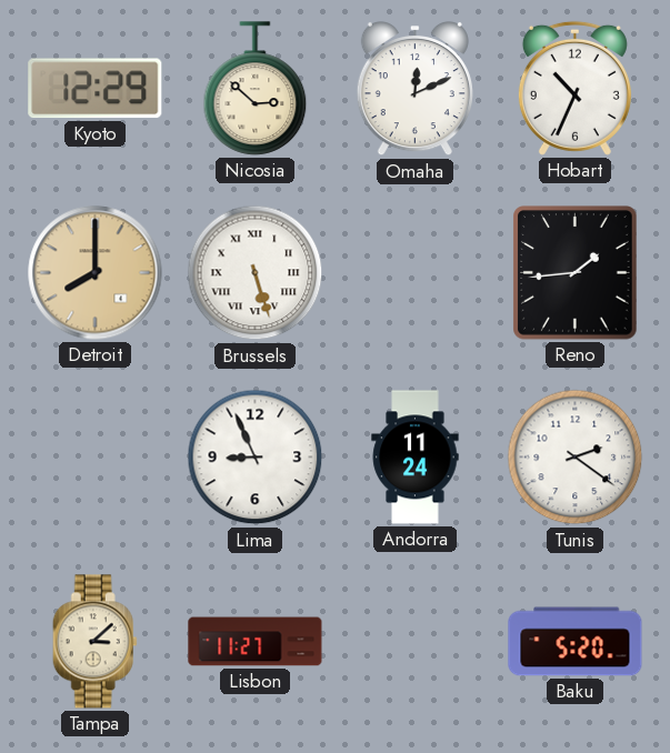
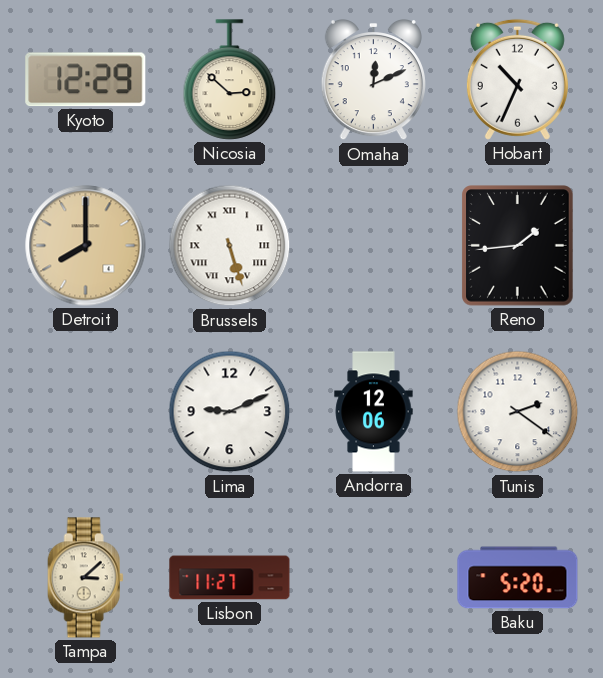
Lima: 8:56 -> 9:11 (230, 412)
Andorra: 11:24 -> 12:06 (374, 412)
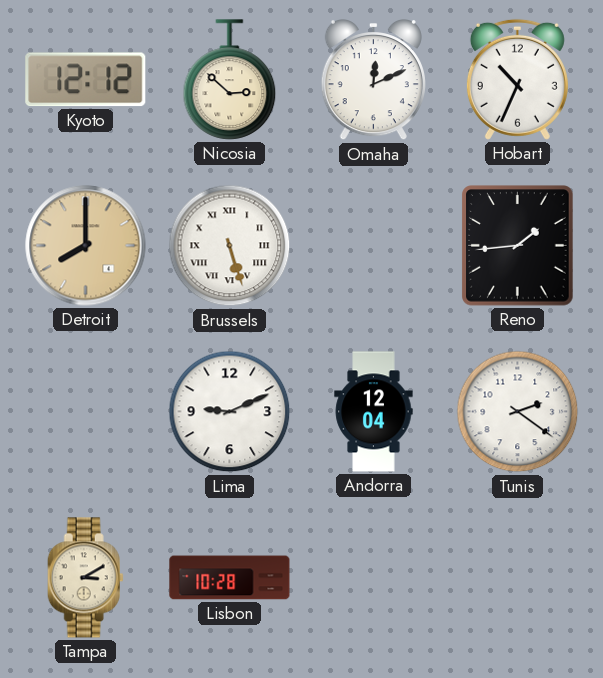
Kyoto: 12:29 -> 12:12 (86, 80)
Andorra: 12:06 -> 12:04 (374, 412)
Tampa: 3:08 -> 3:10 (85, 578)
Lisbon: 11:27 -> 10:28 (230, 578)
Baku: 5:20 -> none (518, 578)
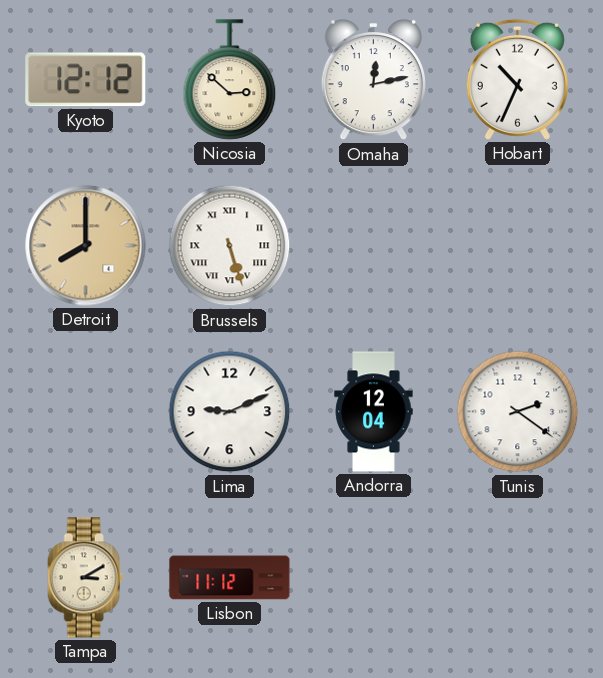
Omaha: 12:11 -> 12:13 (373, 81)
Reno: 1:44 -> none (518, 246)
Lisbon: 10:28 -> 11:12 (230, 578)
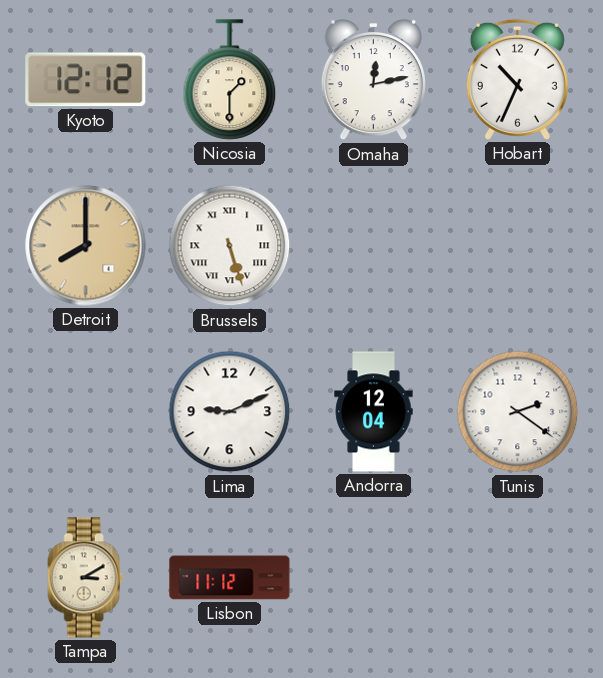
Nicosia: 2:52 -> 1:30 (230, 80)
